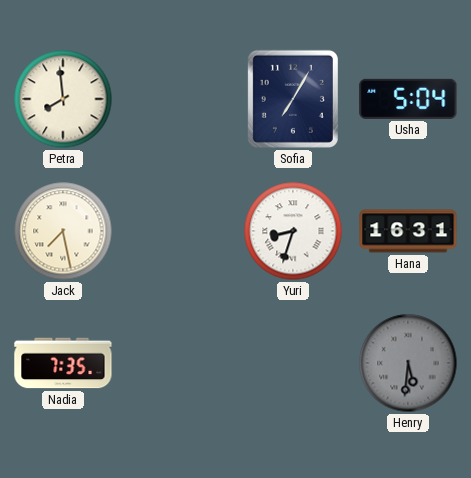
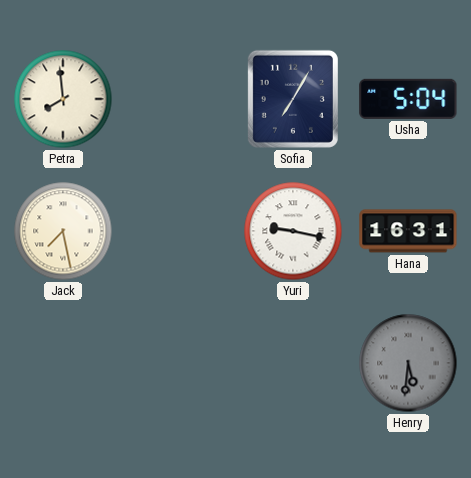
Yuri: 8:33 -> 9:17 (293, 231)
Nadia: 7:35 -> none (63, 363)
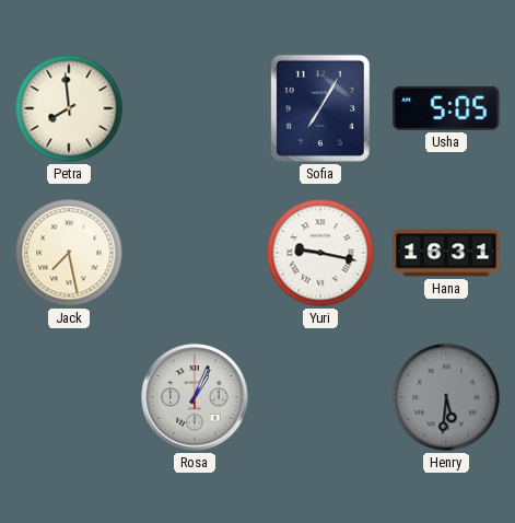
Usha: 5:04 -> 5:05 (446, 108)
Rosa: none -> 1:04 (195, 397)
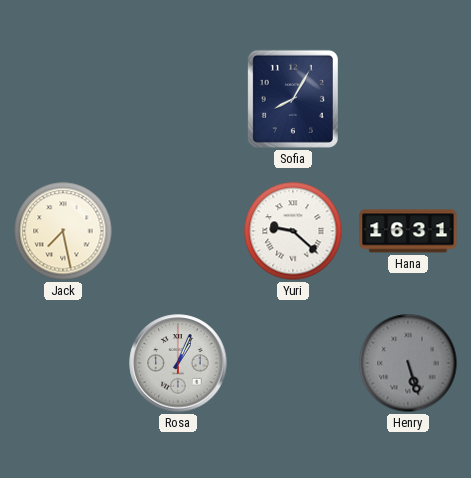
Petra: 7:59 -> none (69, 108)
Sofia: 7:05 -> 8:05 (293, 99)
Usha: 5:05 -> none (446, 108)
Yuri: 9:17 -> 9:22 (293, 231)
Henry: 5:31 -> 5:27 (408, 363)
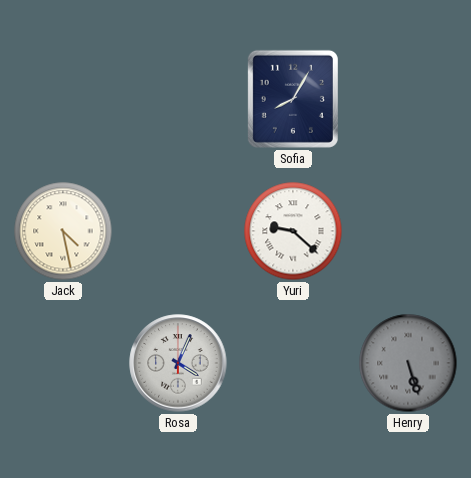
Jack: 7:28 -> 4:28 (63, 231)
Hana: 16:31 -> none (408, 231)
Rosa: 1:04 -> 4:04 (178, 363)
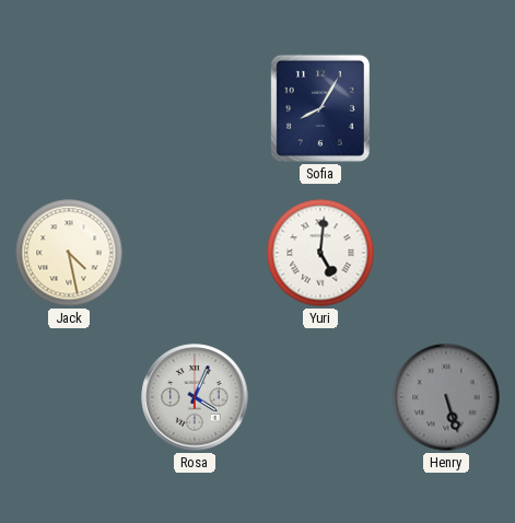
Yuri: 9:22 -> 5:01 (320, 253)
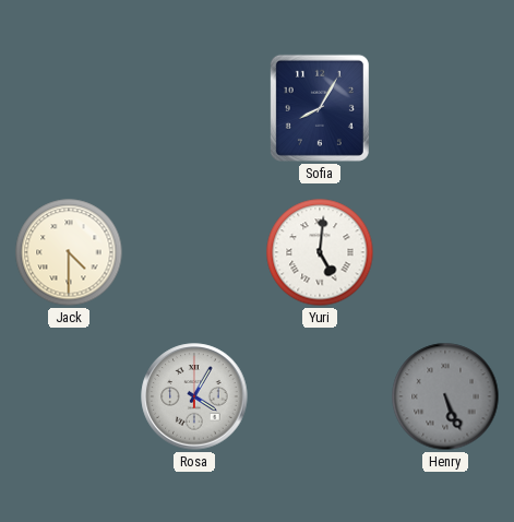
Jack: 4:28 -> 4:30 (69, 252)
Rosa: 4:04 -> 4:05 (194, 396)
Henry: 5:27 -> 5:26 (445, 396)
